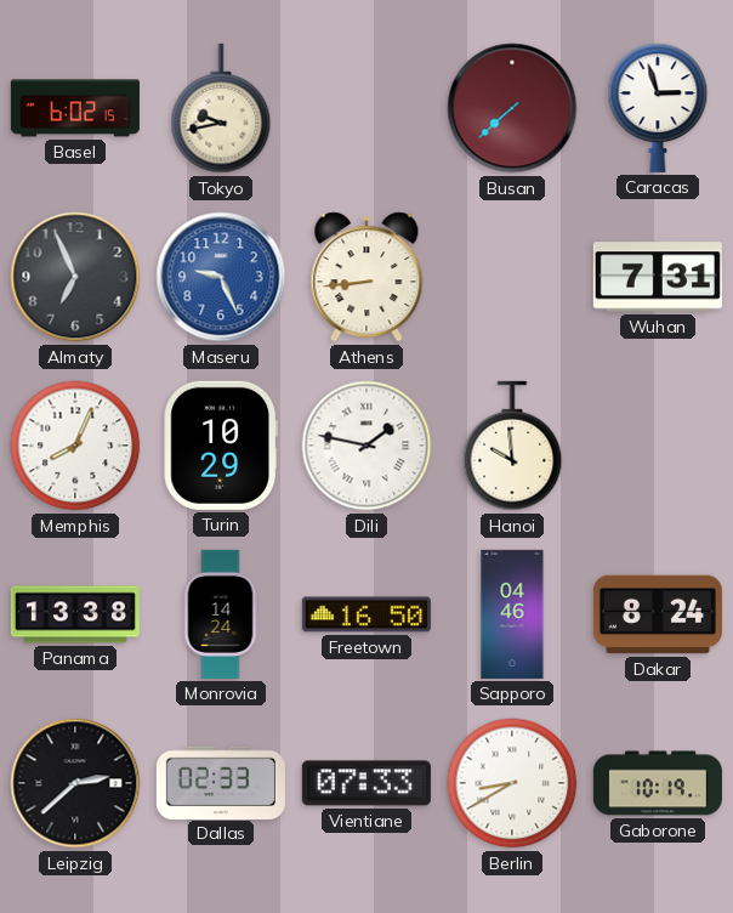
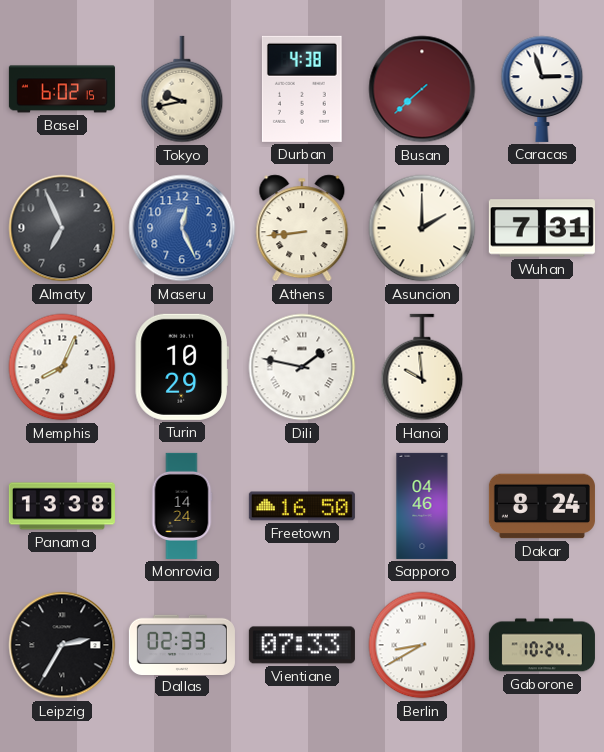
Durban: none -> 4:38 (302, 89)
Maseru: 9:26 -> 12:26 (182, 228)
Asuncion: none -> 2:00 (422, 228)
Leipzig: 2:38 -> 2:35 (62, 645)
Gaborone: 10:19 -> 10:24 (542, 645)
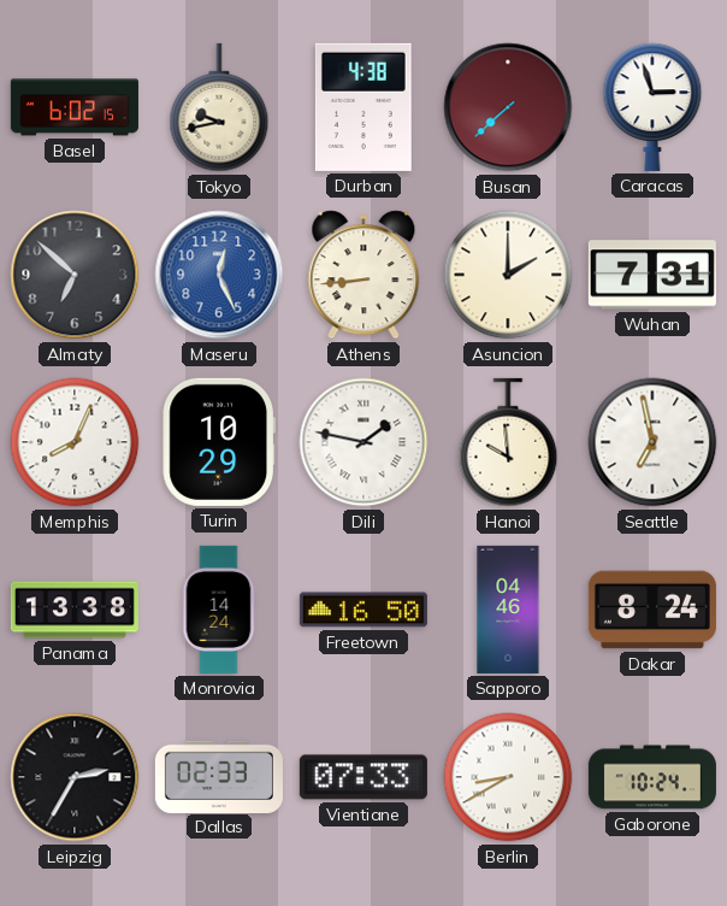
Almaty: 6:56 -> 6:52 (75, 275)
Seattle: none -> 6:58 (652, 442)
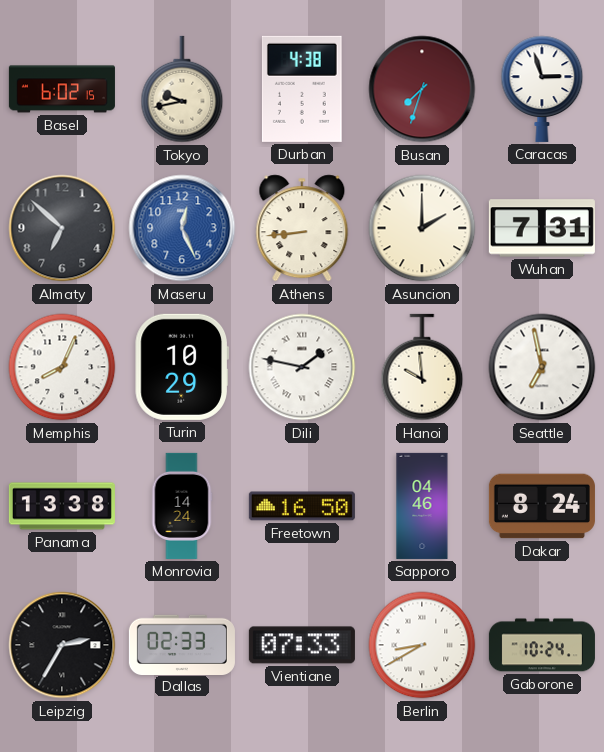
Busan: 7:38 -> 7:33 (422, 89)
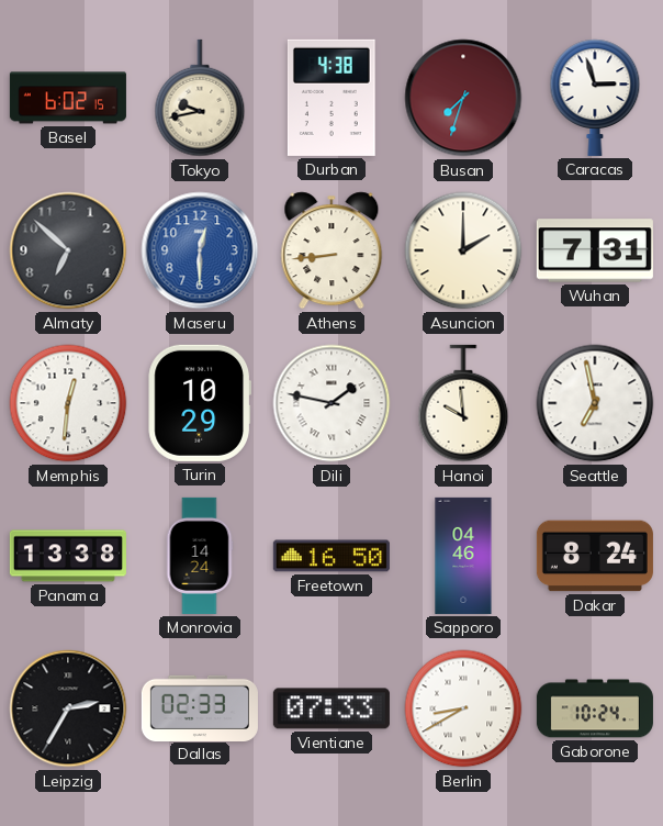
Maseru: 12:26 -> 12:30 (200, 250)
Memphis: 8:04 -> 12:31 (68, 403)
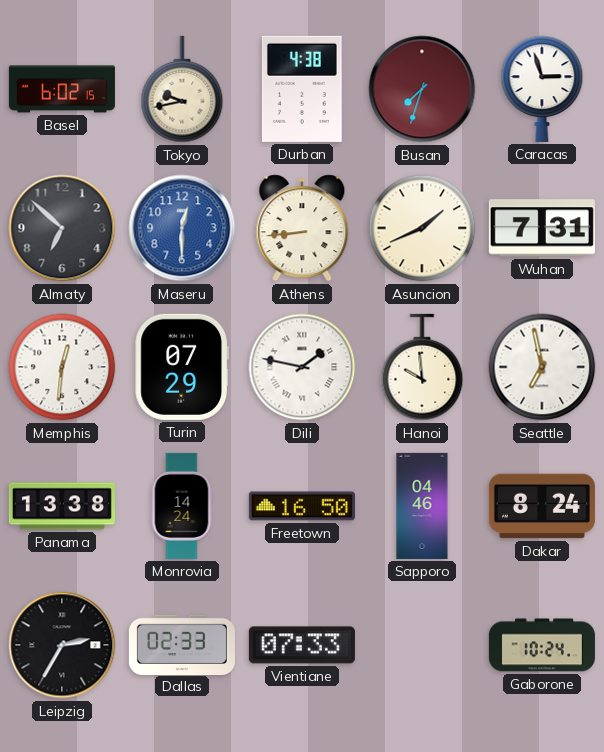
Asuncion: 2:00 -> 1:41 (422, 228)
Turin: 10:29 -> 07:29 (182, 367)
Berlin: 8:40 -> none (463, 708)
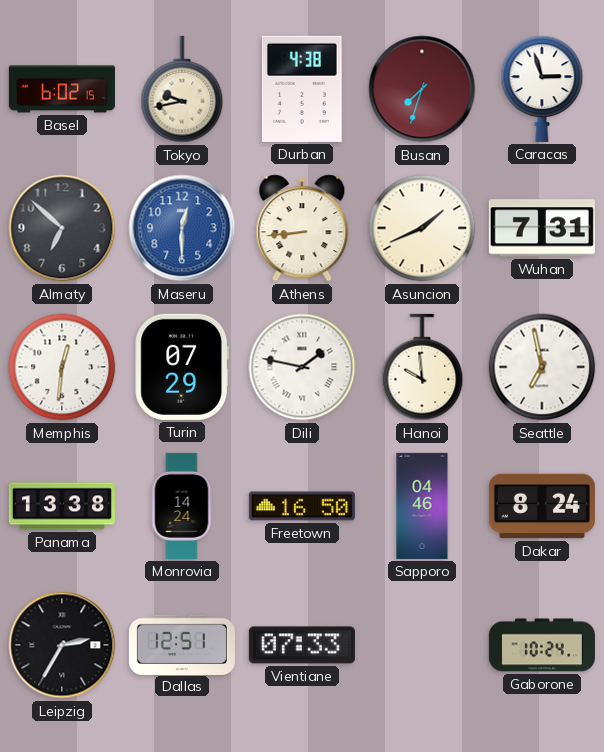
Dallas: 02:33 -> 12:51 (182, 644)
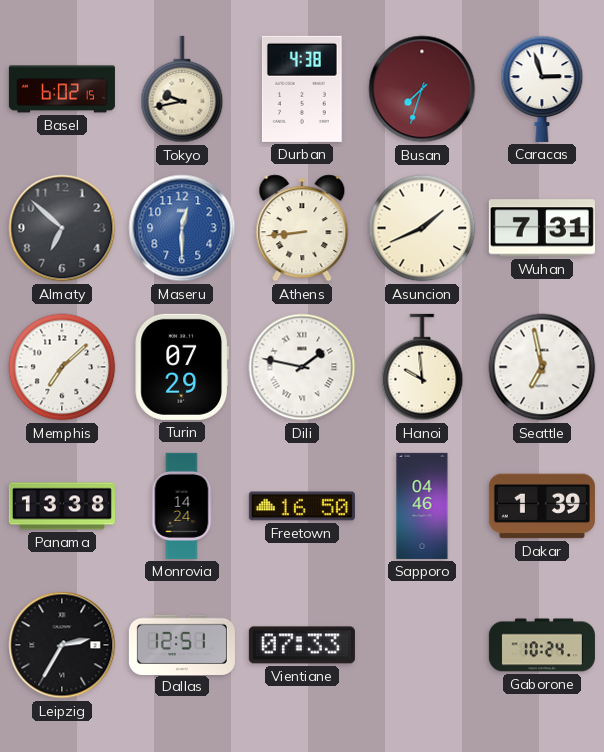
Memphis: 12:31 -> 7:08 (62, 367)
Dakar: 8:24 -> 1:39 (542, 506)
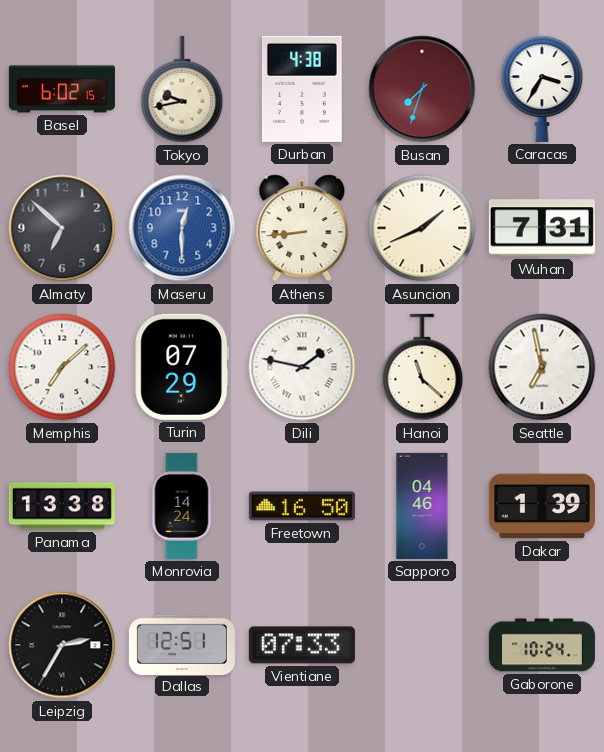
Caracas: 2:57 -> 3:35 (542, 89)
Hanoi: 9:59 -> 11:22 (422, 367)
